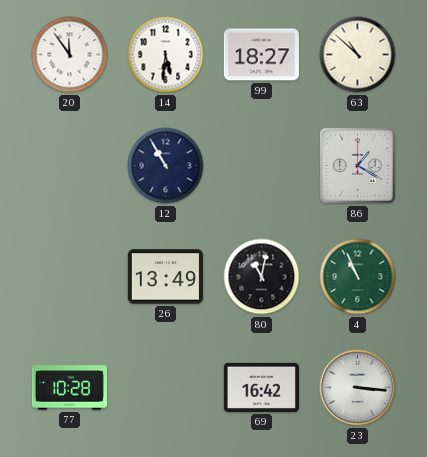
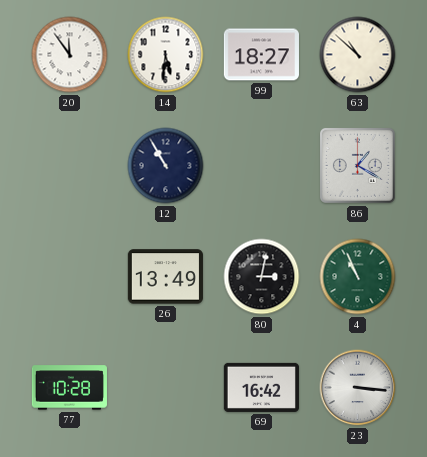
80: 11:02 -> 3:02 (262, 277)
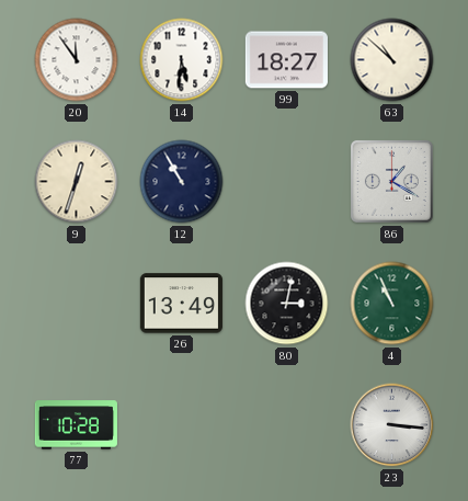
9: none -> 12:33 (77, 182)
69: 16:42 -> none (261, 387)
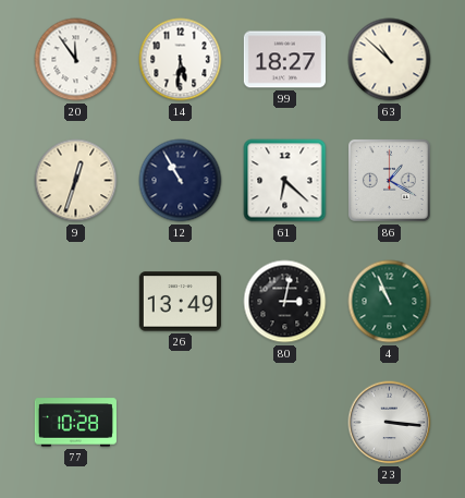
61: none -> 6:22 (285, 181)
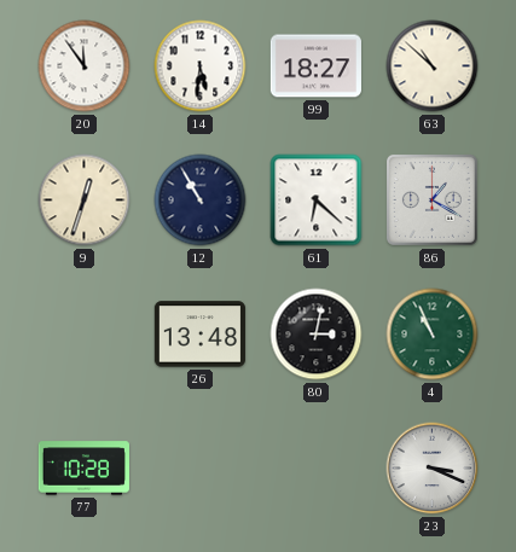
26: 13:49 -> 13:48 (199, 335)
23: 3:16 -> 3:19 (433, 469)
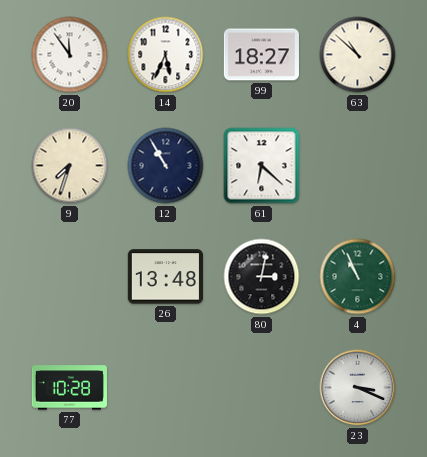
14: 5:31 -> 5:34 (166, 55)
9: 12:33 -> 7:33 (70, 166)
86: 1:20 -> none (431, 199)
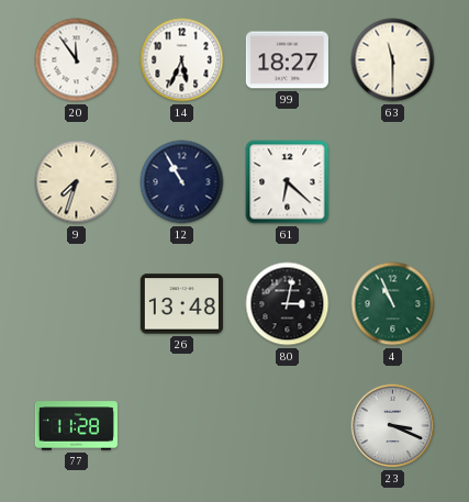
63: 10:52 -> 11:30 (393, 60)
77: 10:28 -> 11:28 (76, 426)
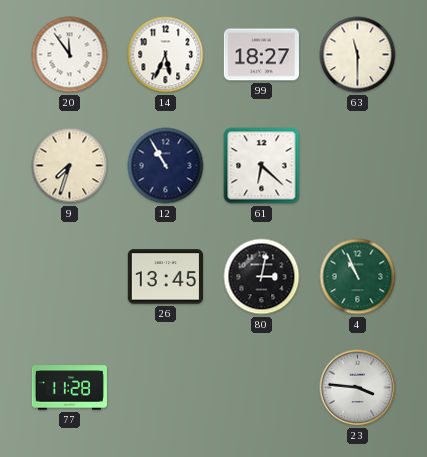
26: 13:48 -> 13:45 (165, 277)
23: 3:19 -> 3:46 (358, 388)
